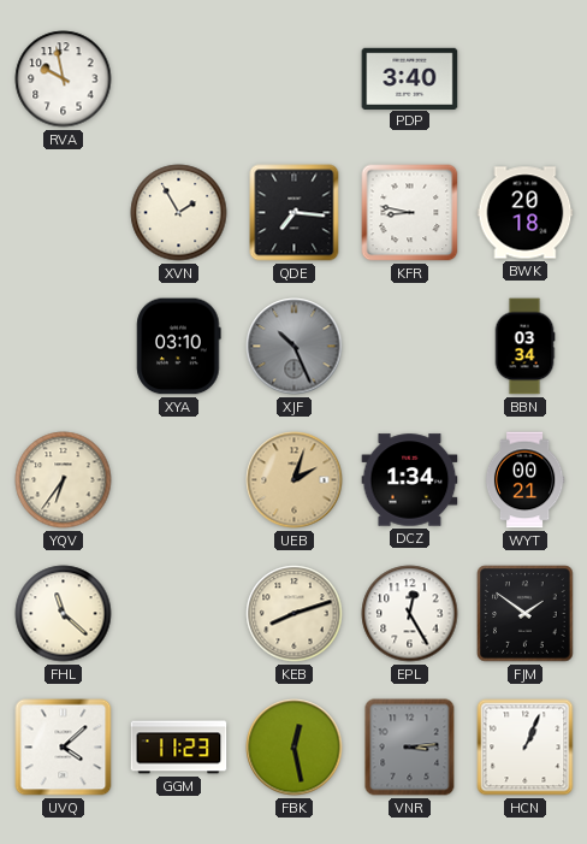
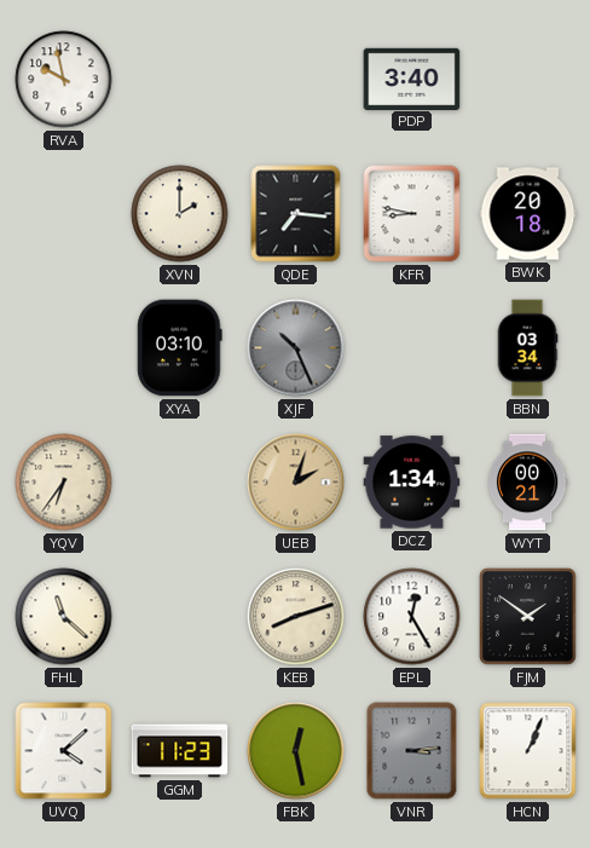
XVN: 1:55 -> 2:00 (180, 214)
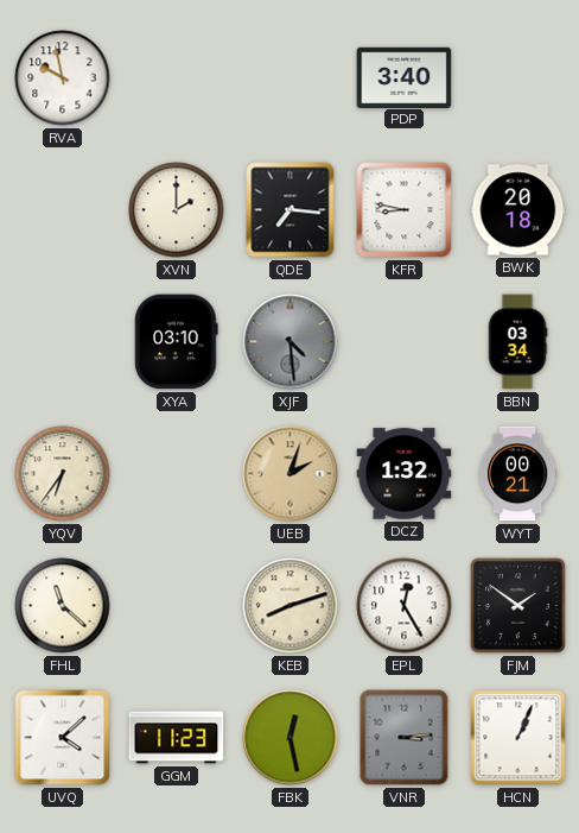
XJF: 10:26 -> 4:29 (291, 342)
DCZ: 1:34 -> 1:32 (405, 474)
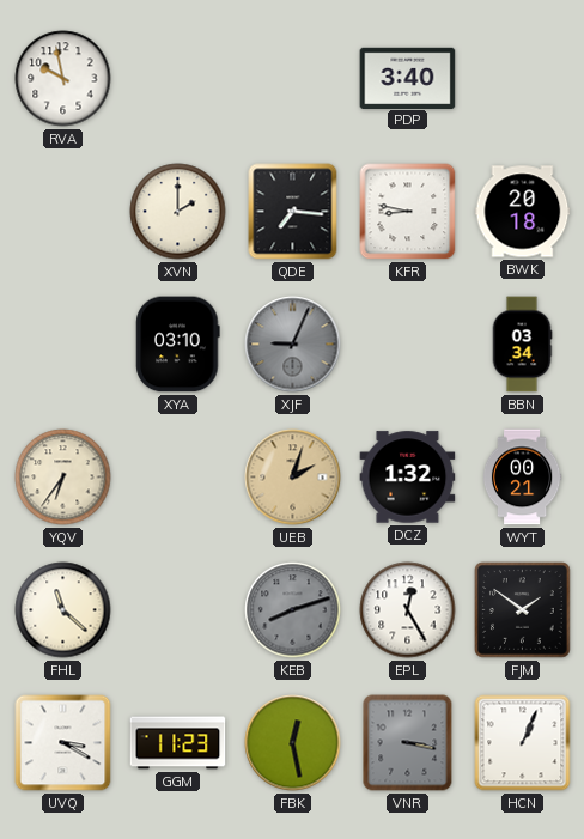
XJF: 4:29 -> 9:04 (293, 345)
KEB dial: cream -> grey (293, 610)
UVQ: 4:08 -> 3:20 (63, 743)
VNR: 3:14 -> 3:17 (408, 743)
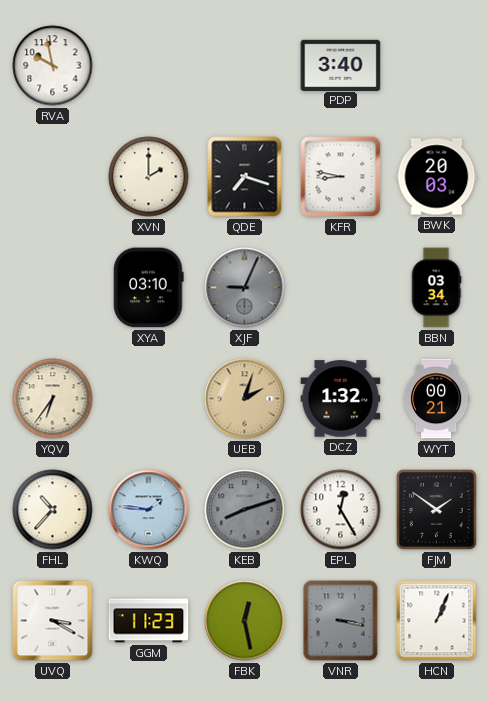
QDE: 7:16 -> 7:18 (245, 177)
BWK: 20:18 -> 20:03 (437, 177)
FHL: 11:22 -> 10:37 (53, 510)
KWQ: none -> 1:46 (149, 510)
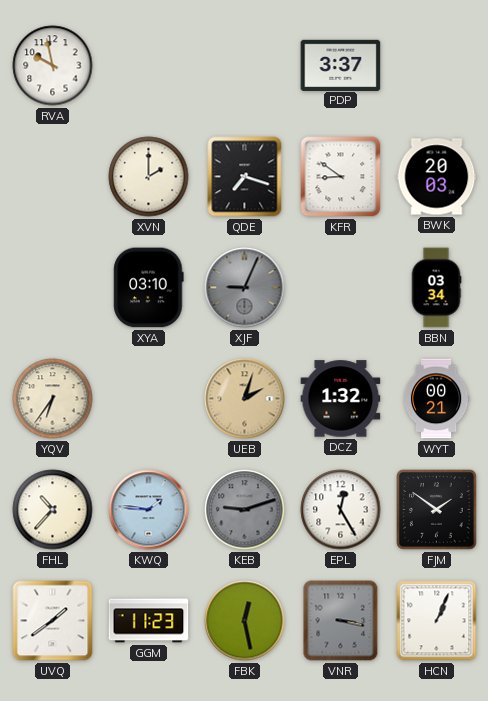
PDP: 3:40 -> 3:37 (341, 65)
KFR: 8:47 -> 8:51 (341, 177)
KEB: 8:12 -> 9:12 (245, 510)
UVQ: 3:20 -> 1:39 (53, 621)
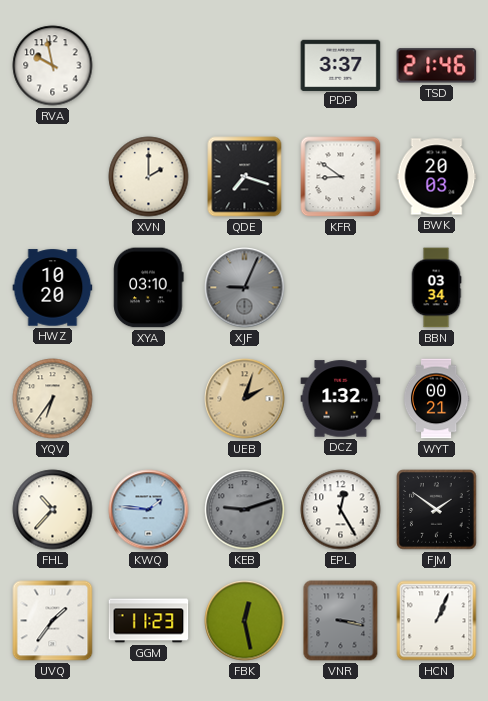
TSD: none -> 21:46 (437, 66)
HWZ: none -> 10:20 (53, 288)
UVQ: 1:39 -> 1:36 (53, 621)
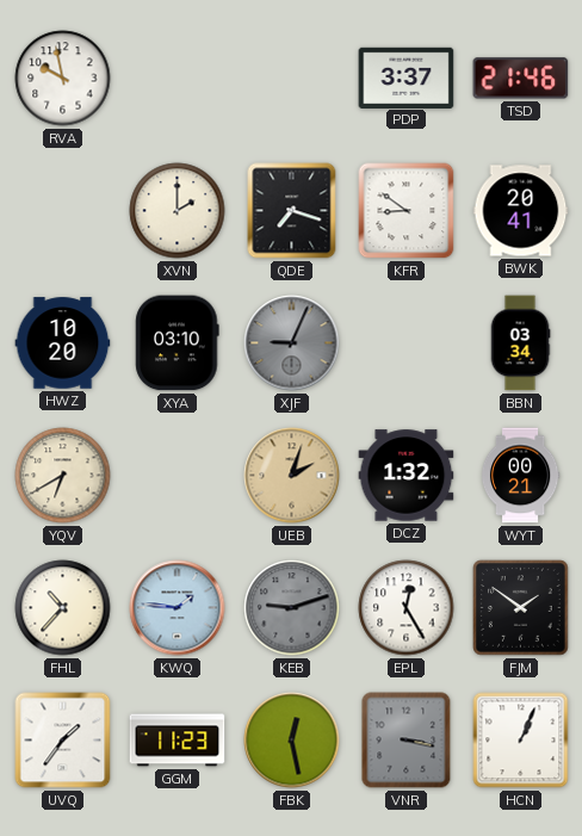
BWK: 20:03 -> 20:41 (521, 211)
YQV: 6:36 -> 6:40 (63, 476)
